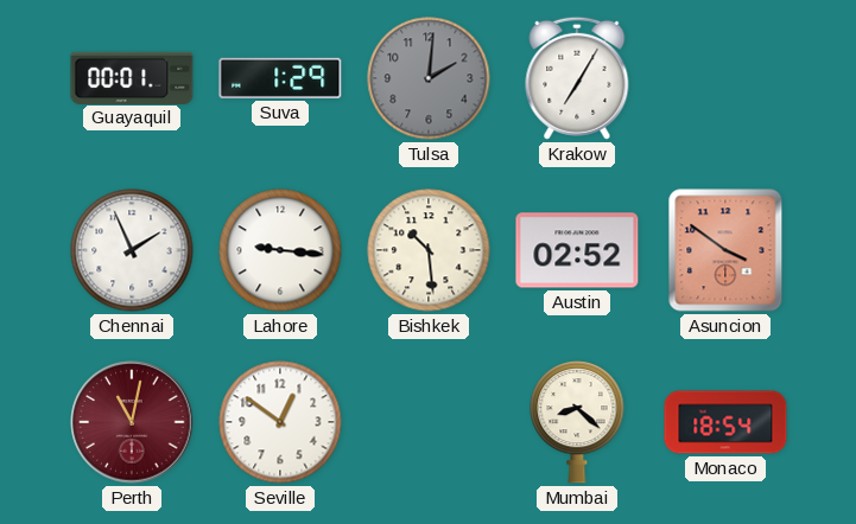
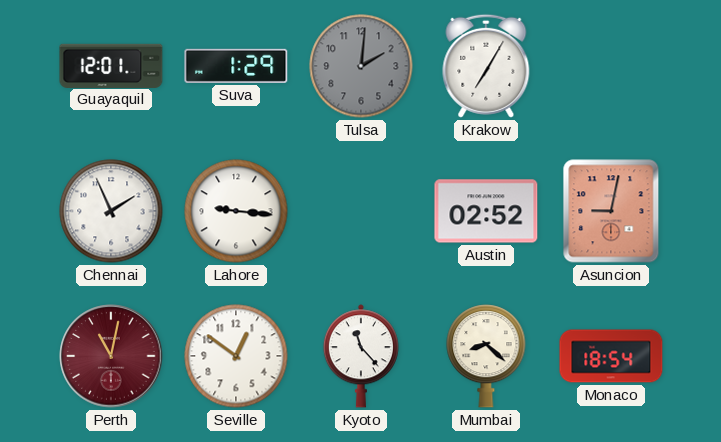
Guayaquil: 00:01 -> 12:01 (111, 65)
Bishkek: 10:29 -> none (429, 250)
Asuncion: 3:51 -> 9:02 (611, 211)
Kyoto: none -> 11:23 (361, 356)
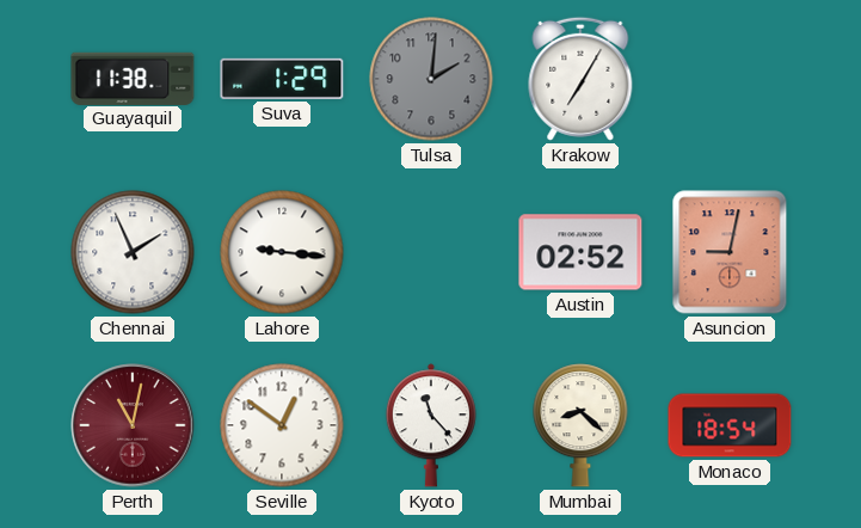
Guayaquil: 12:01 -> 11:38 (133, 78)
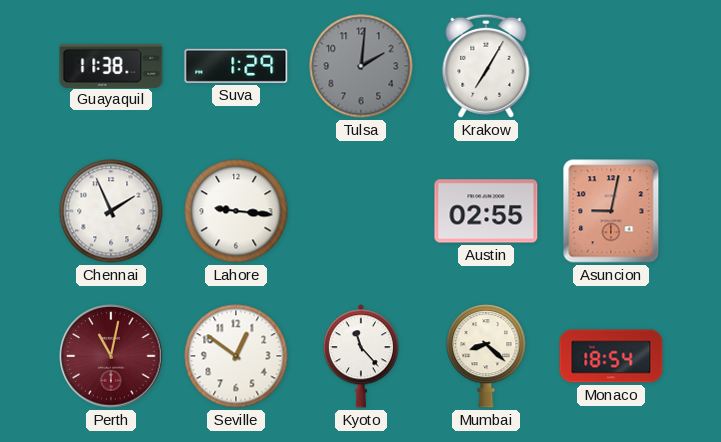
Austin: 02:52 -> 02:55 (486, 211)
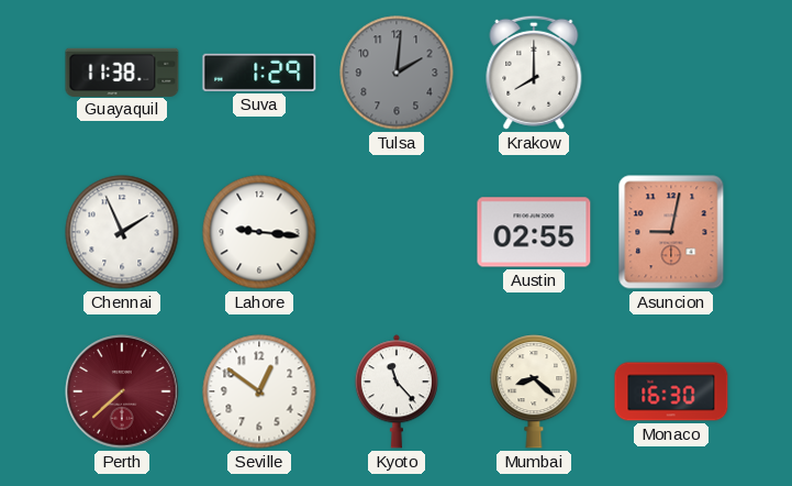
Krakow: 7:05 -> 8:00 (534, 73)
Perth: 11:02 -> 7:38 (122, 391)
Monaco: 18:54 -> 16:30 (671, 391)
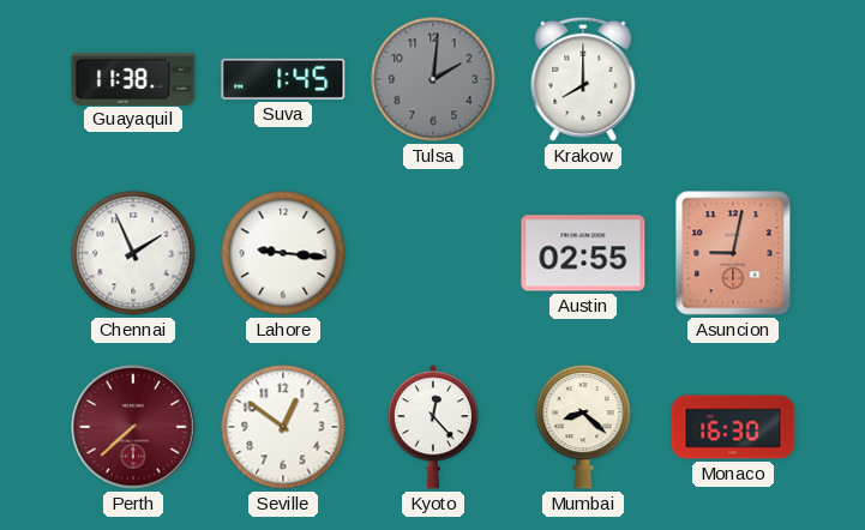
Suva: 1:29 -> 1:45 (283, 79)
Kyoto: 11:23 -> 12:23 (433, 427)
